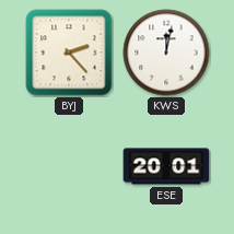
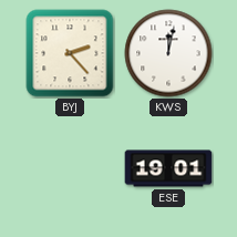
ESE: 20:01 -> 19:01 (168, 168)
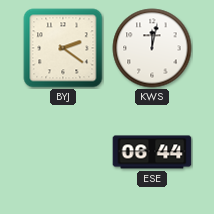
BYJ: 2:23 -> 2:21 (63, 48)
ESE: 19:01 -> 06:44 (152, 152)
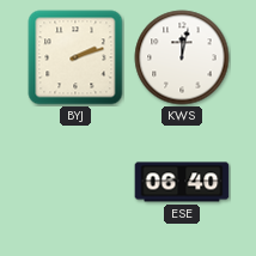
BYJ: 2:21 -> 2:12 (75, 57)
ESE: 06:44 -> 06:40 (182, 182)
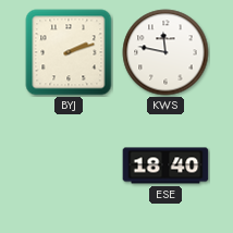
KWS: 12:02 -> 11:47 (165, 52)
ESE: 06:40 -> 18:40 (165, 165)
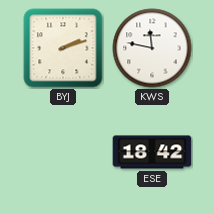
ESE: 18:40 -> 18:42 (152, 152)
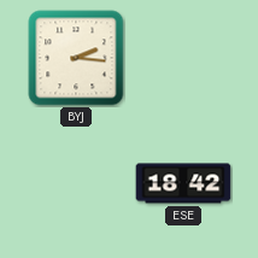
BYJ: 2:12 -> 2:16 (76, 58)
KWS: 11:47 -> none (152, 48)
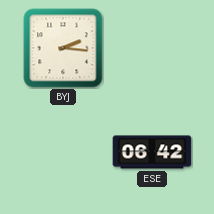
ESE: 18:42 -> 06:42 (152, 152)
